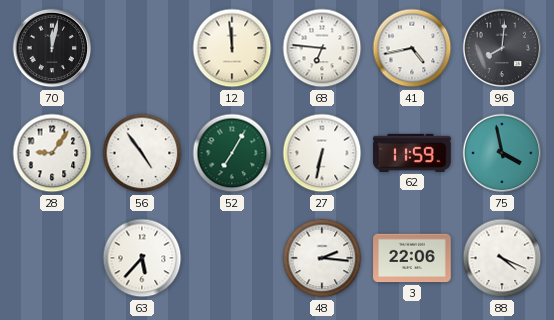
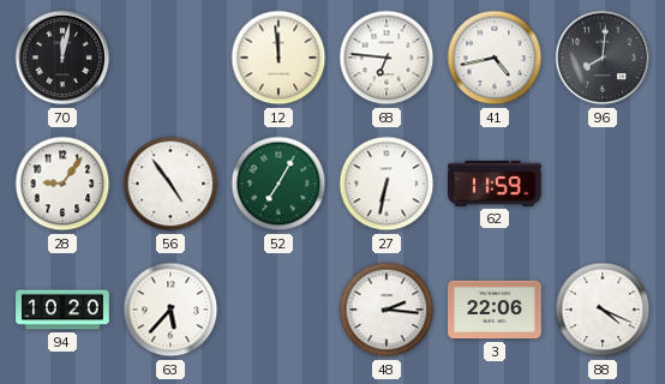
75: 3:58 -> none (502, 153)
94: none -> 10:20 (62, 310)
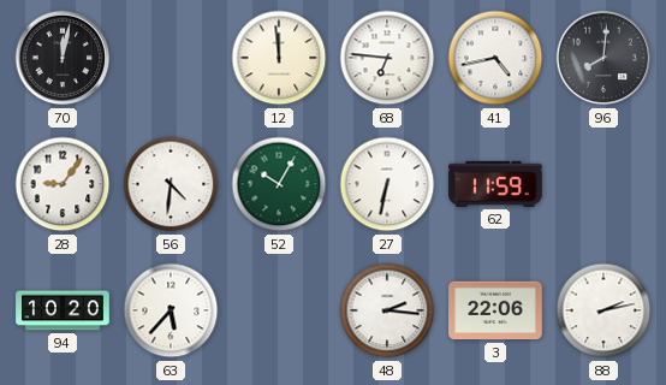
56: 4:54 -> 4:31 (171, 184)
52: 7:05 -> 10:05 (279, 184)
88: 4:19 -> 2:13 (603, 310)
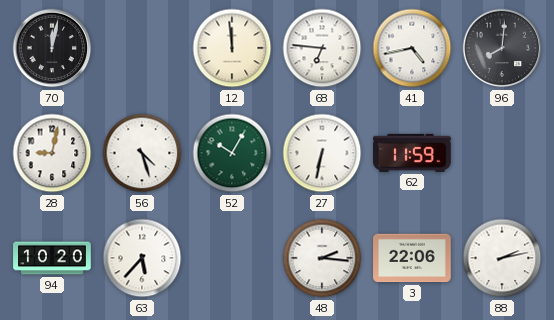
28: 9:06 -> 9:02 (52, 153)
56: 4:31 -> 4:27 (142, 153)
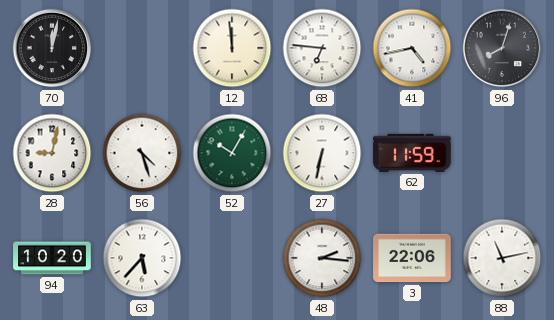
96: 8:01 -> 8:03 (502, 48)
88: 2:13 -> 11:13 (502, 258)
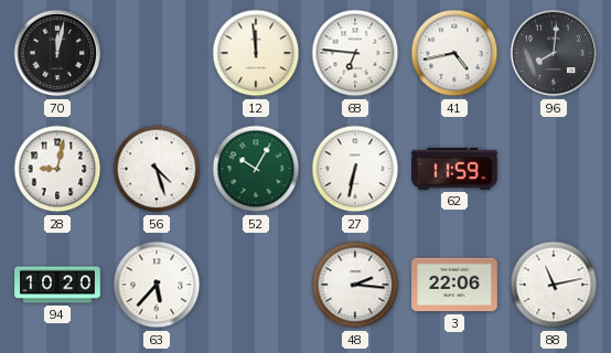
96: 8:03 -> 8:01 (554, 53)
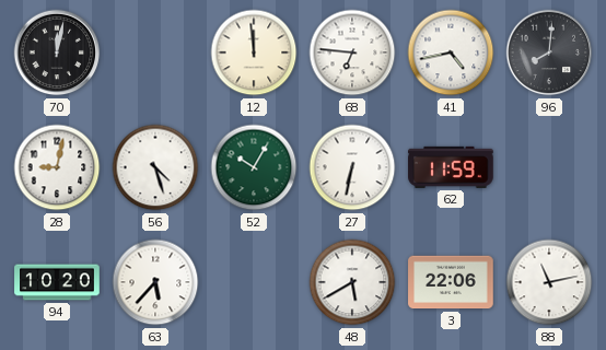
48: 2:16 -> 5:40 (352, 282)
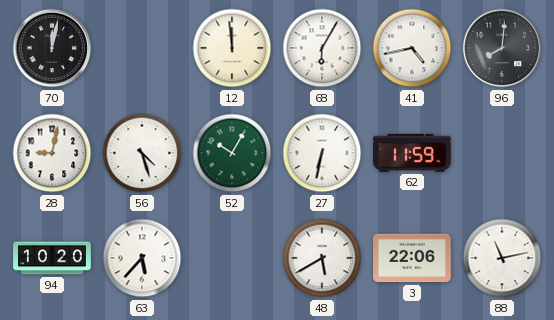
68: 6:46 -> 6:05 (322, 48)
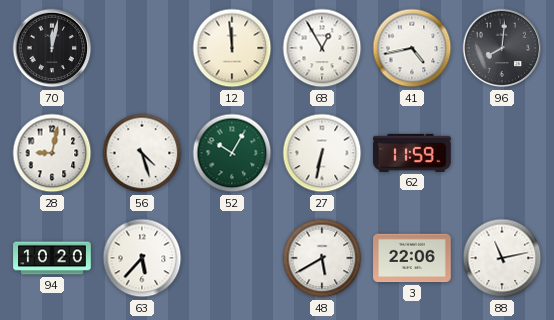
68: 6:05 -> 12:55 (322, 48)
